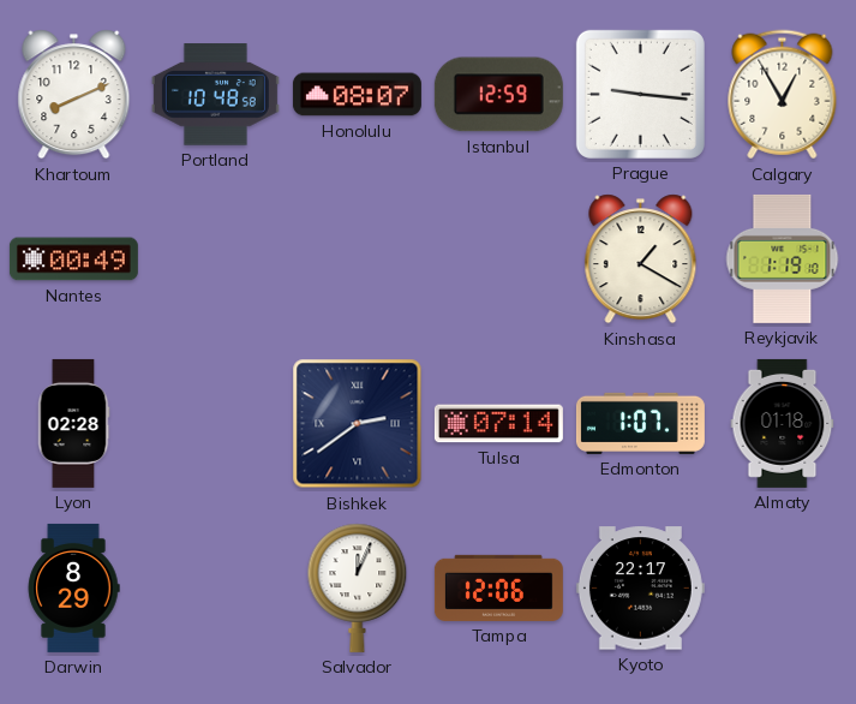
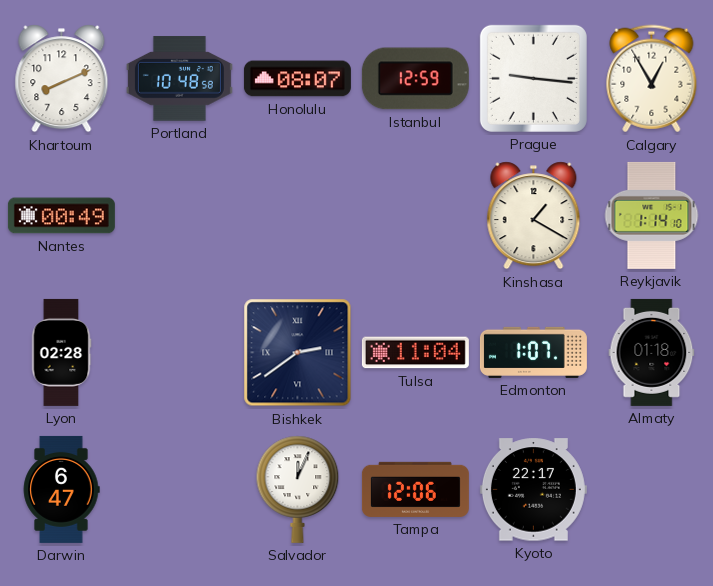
Reykjavik: 1:19 -> 1:14 (652, 215)
Tulsa: 07:14 -> 11:04 (415, 353)
Darwin: 8:29 -> 6:47 (61, 489)
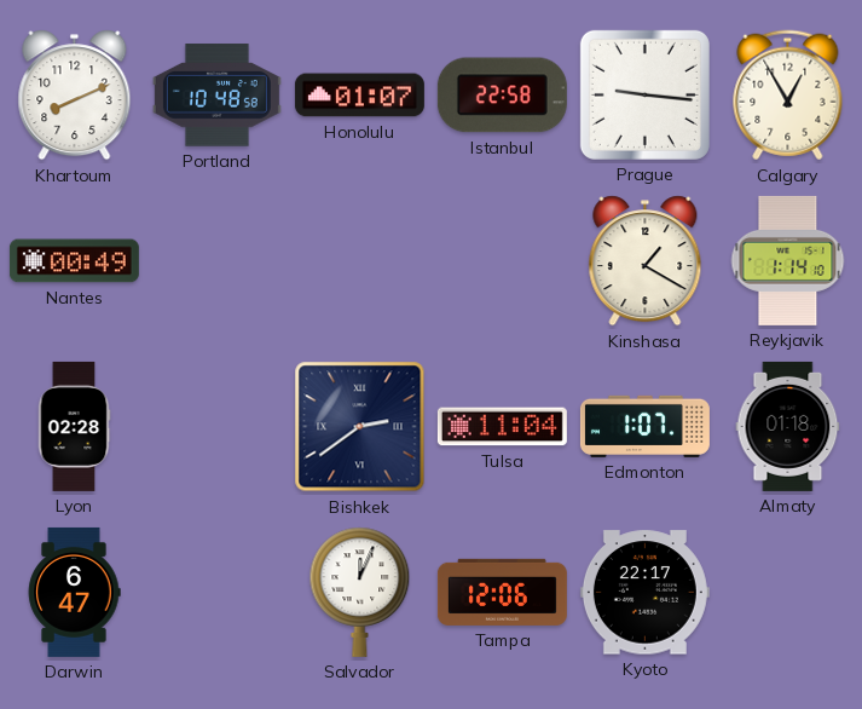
Honolulu: 08:07 -> 01:07 (359, 96)
Istanbul: 12:59 -> 22:58 (502, 96)
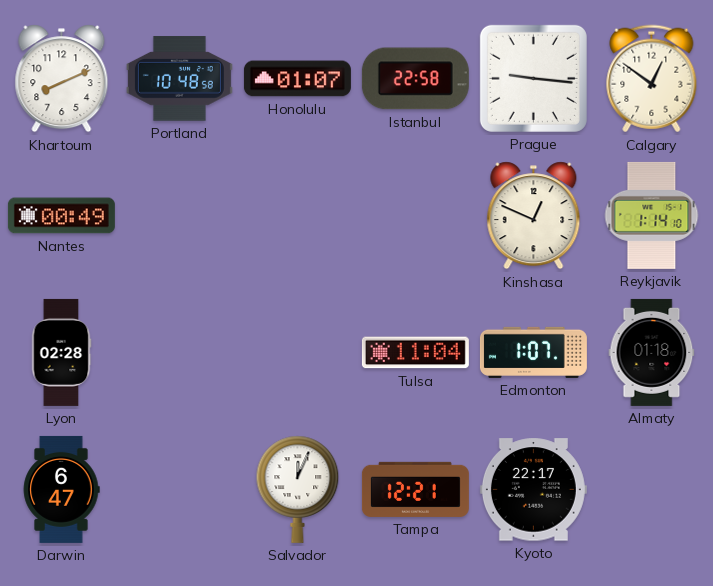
Calgary: 12:55 -> 12:51 (652, 79)
Kinshasa: 1:20 -> 12:49 (534, 216)
Bishkek: 2:39 -> none (360, 427)
Tampa: 12:06 -> 12:21 (415, 489)
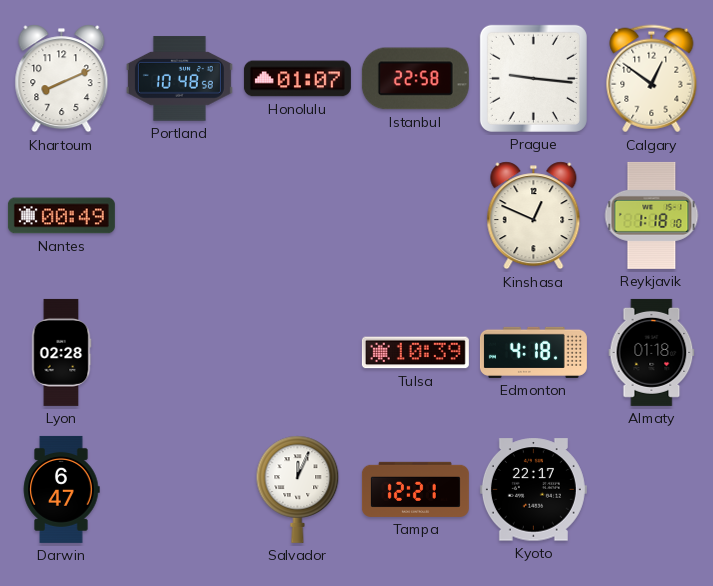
Reykjavik: 1:14 -> 1:18 (652, 215)
Tulsa: 11:04 -> 10:39 (415, 353)
Edmonton: 1:07 -> 4:18 (533, 352)
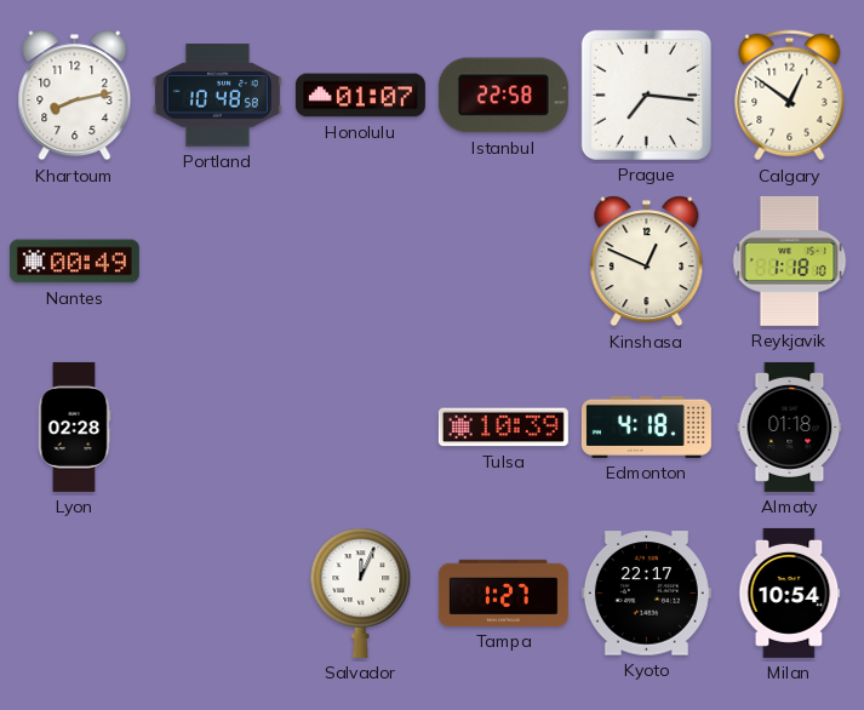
Khartoum: 8:11 -> 8:13 (75, 96)
Prague: 9:16 -> 7:16 (646, 95)
Darwin: 6:47 -> none (61, 489)
Tampa: 12:21 -> 1:27 (503, 592)
Milan: none -> 10:54 (790, 592)
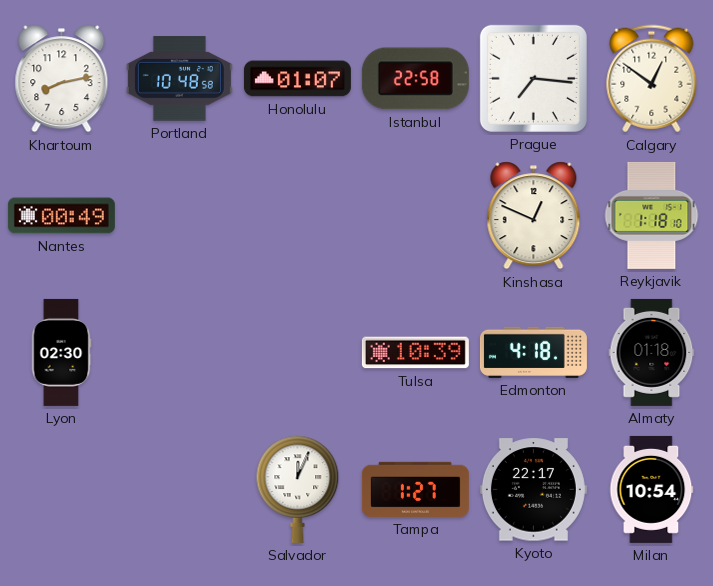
Lyon: 02:28 -> 02:30 (61, 352)
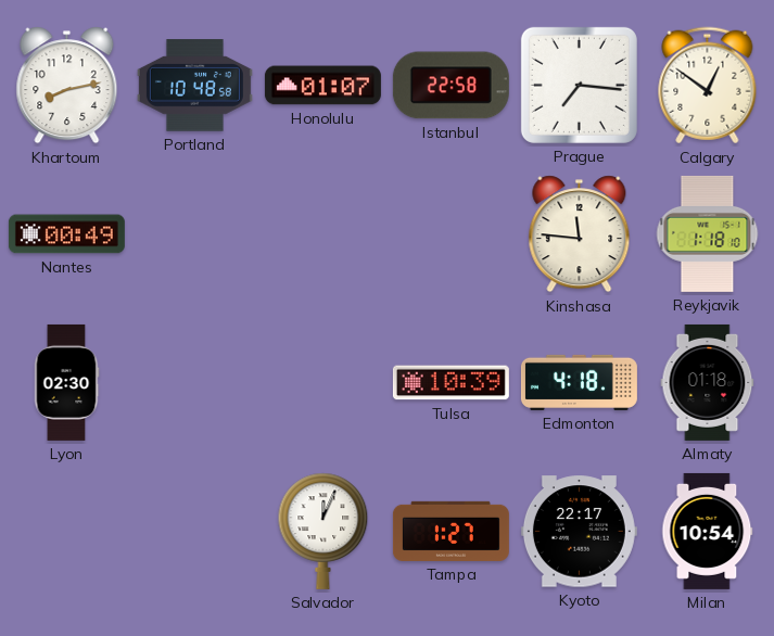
Kinshasa: 12:49 -> 11:46 (580, 234)
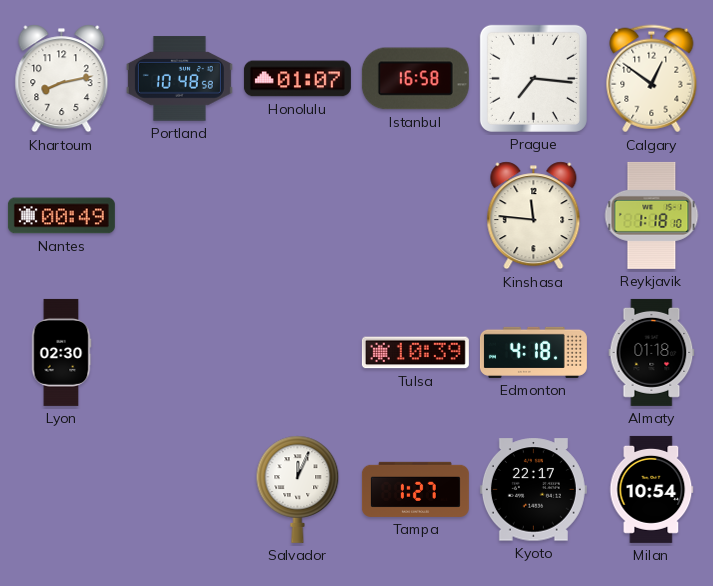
Istanbul: 22:58 -> 16:58 (415, 79)
